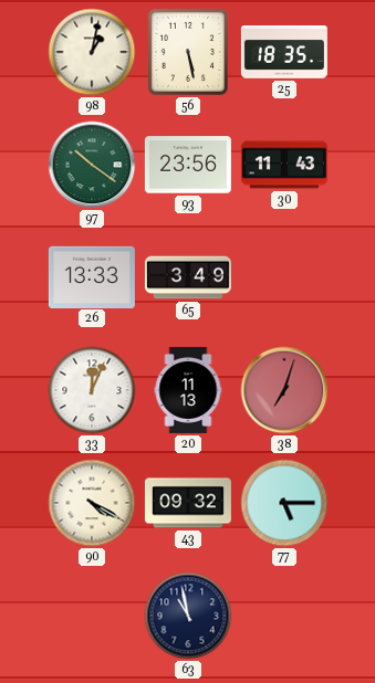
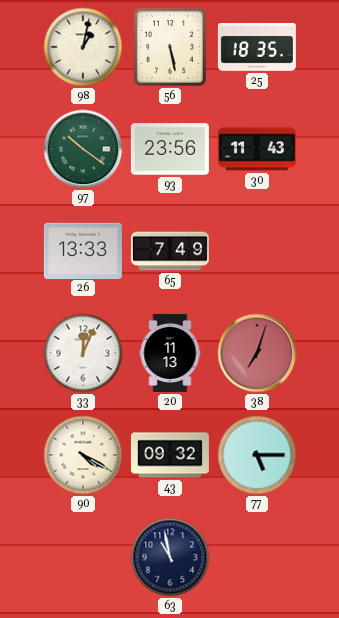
65: 3:49 -> 7:49 (170, 251)
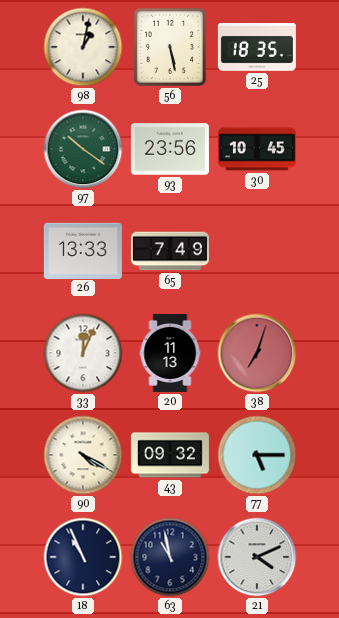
30: 11:43 -> 10:45 (257, 149)
18: none -> 10:56 (83, 557)
21: none -> 4:11 (257, 557)
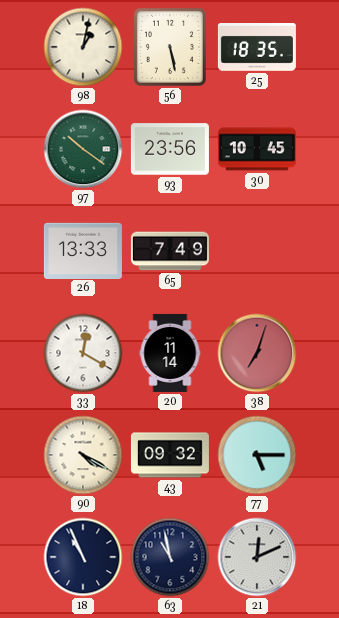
33: 12:04 -> 12:20 (83, 353)
20: 11:13 -> 11:14 (170, 353)
21: 4:11 -> 12:11 (257, 557)
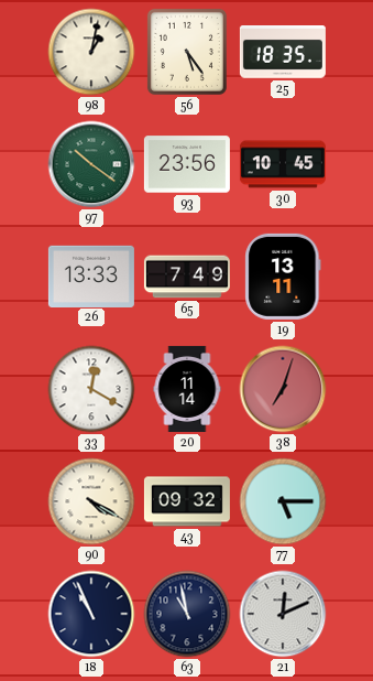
56: 5:28 -> 5:24 (187, 52)
19: none -> 13:11 (283, 277)
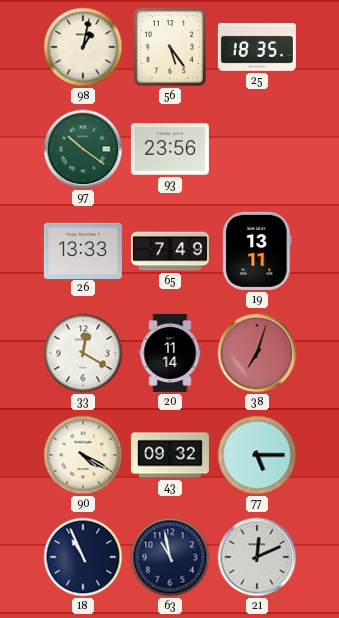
30: 10:45 -> none (283, 164)
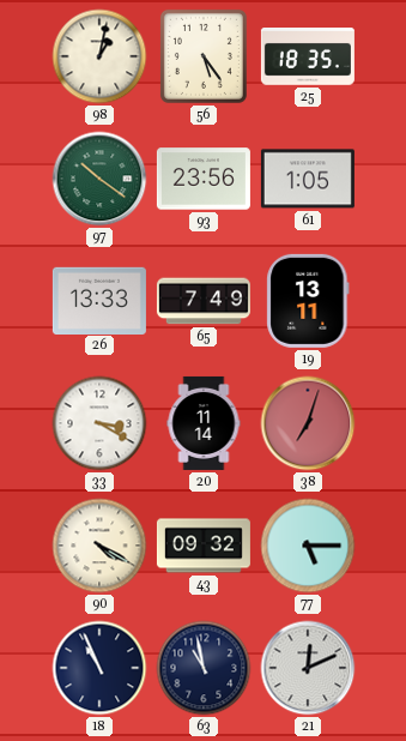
61: none -> 1:05 (308, 179)
33: 12:20 -> 3:20 (99, 423)
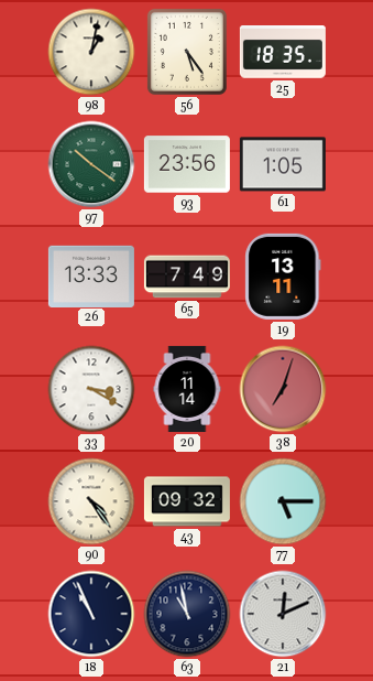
90: 4:20 -> 4:24 (91, 501)
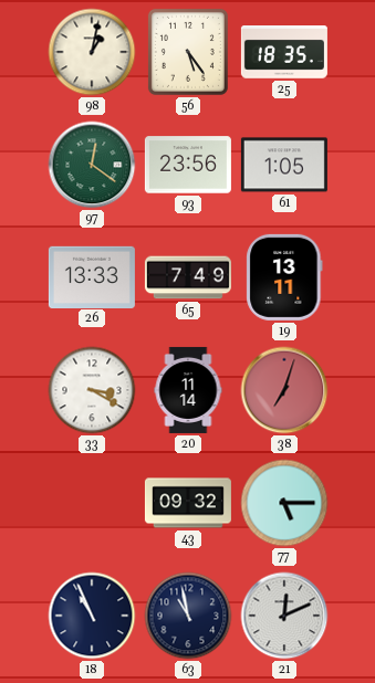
97: 10:21 -> 12:21 (92, 165)
90: 4:24 -> none (91, 501)
